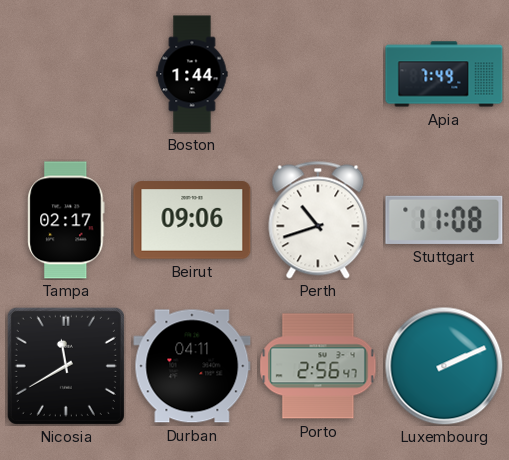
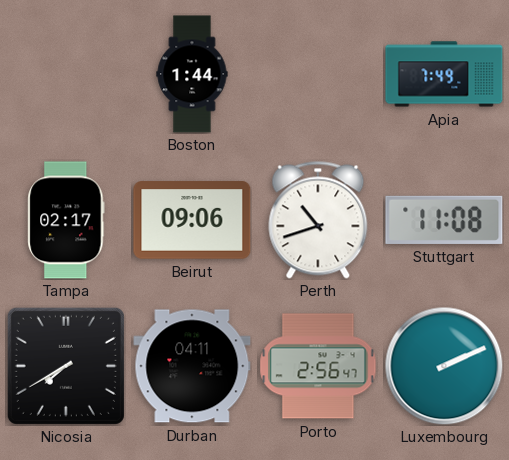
Nicosia: 11:40 -> 7:40 (66, 366)
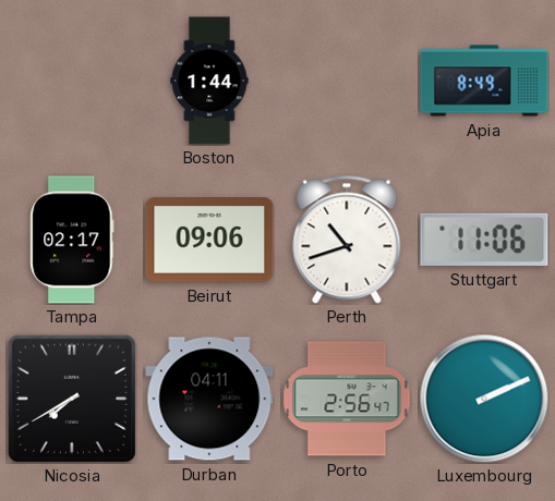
Apia: 7:49 -> 8:49 (484, 81)
Stuttgart: 11:08 -> 11:06 (484, 240)
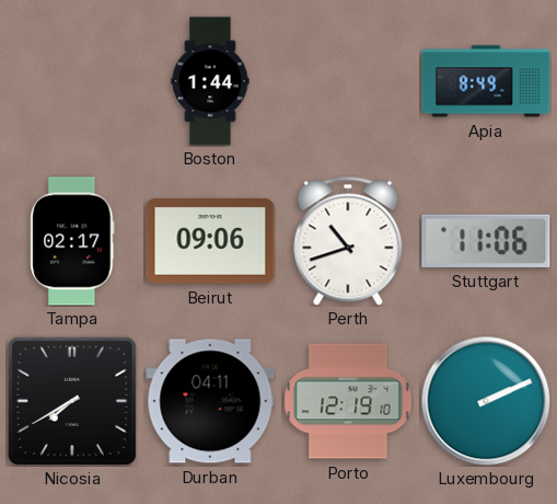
Porto: 2:56 -> 12:19 (348, 401)
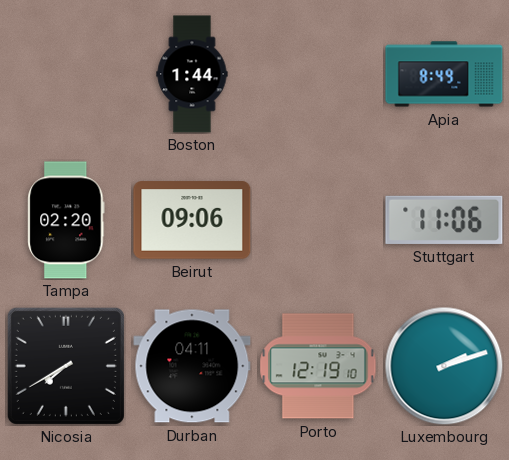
Tampa: 02:17 -> 02:20 (66, 220)
Perth: 10:42 -> none (348, 241)
Luxembourg: 2:11 -> 2:12 (444, 366)
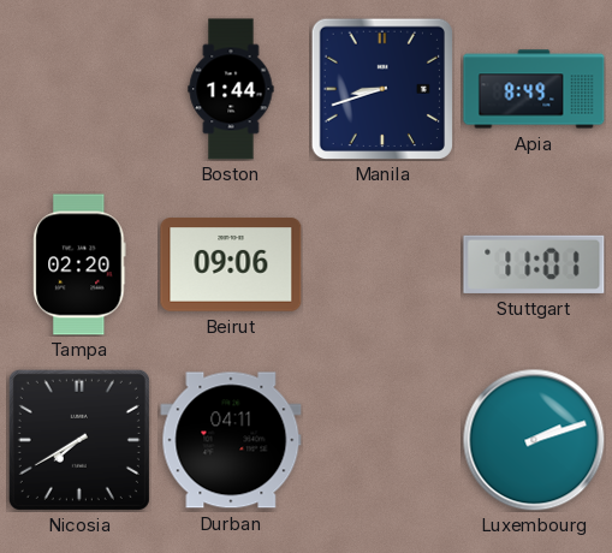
Manila: none -> 8:42 (381, 88)
Stuttgart: 11:06 -> 11:01 (534, 264)
Porto: 12:19 -> none (318, 366)
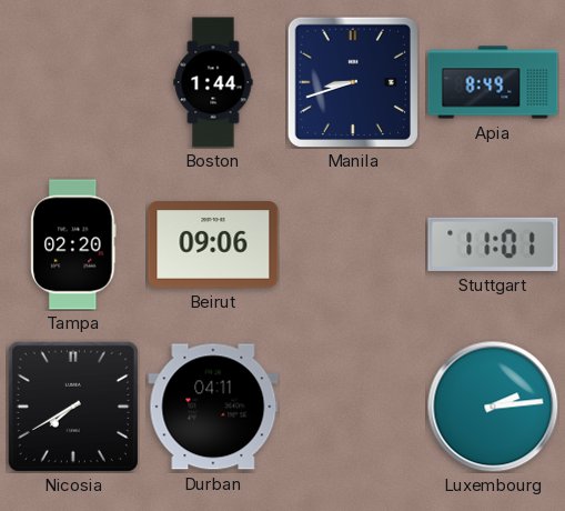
Luxembourg: 2:12 -> 2:14 (493, 407)
